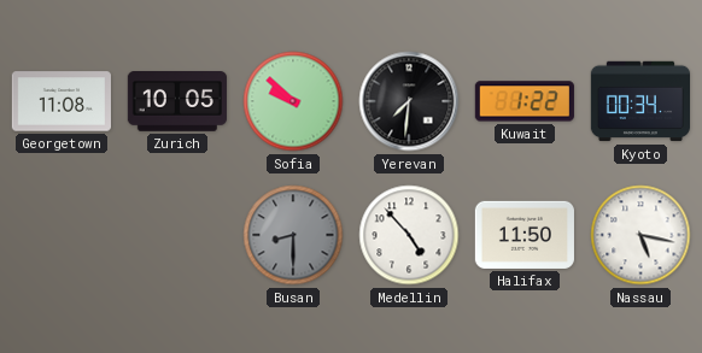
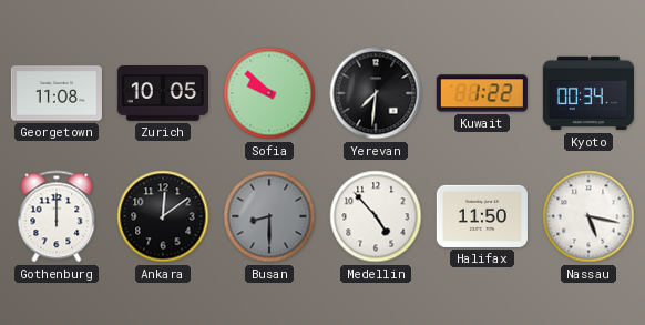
Gothenburg: none -> 12:00 (57, 216)
Ankara: none -> 12:09 (163, 216)
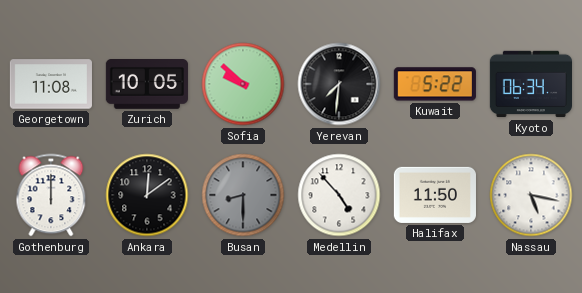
Kuwait: 1:22 -> 5:22 (435, 84)
Kyoto: 00:34 -> 06:34 (530, 84)
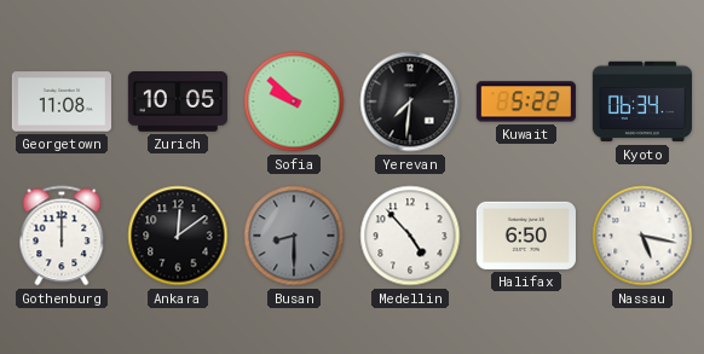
Halifax: 11:50 -> 6:50 (526, 236)
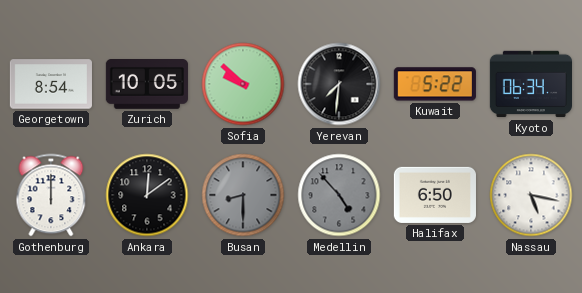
Georgetown: 11:08 -> 8:54 (51, 84)
Medellin dial: white -> grey (339, 195)
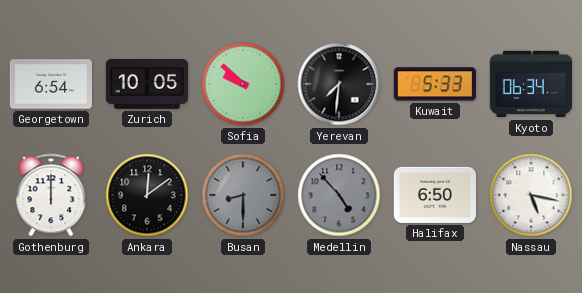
Georgetown: 8:54 -> 6:54 (51, 84)
Kuwait: 5:22 -> 5:33 (435, 84)
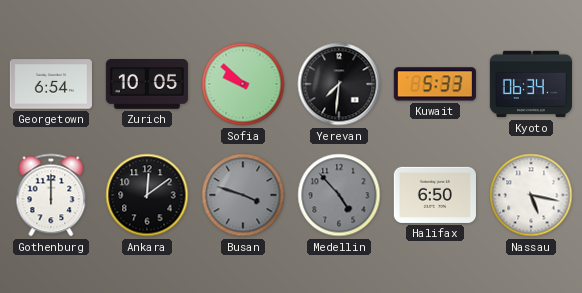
Busan: 8:30 -> 3:48 (243, 195)
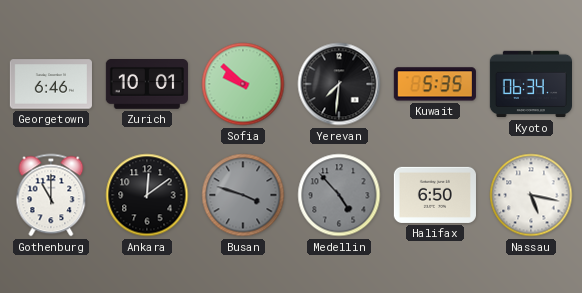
Georgetown: 6:54 -> 6:46 (51, 84)
Zurich: 10:05 -> 10:01 (147, 85)
Kuwait: 5:33 -> 5:35 (435, 84)
Gothenburg: 12:00 -> 11:00 (51, 195)
